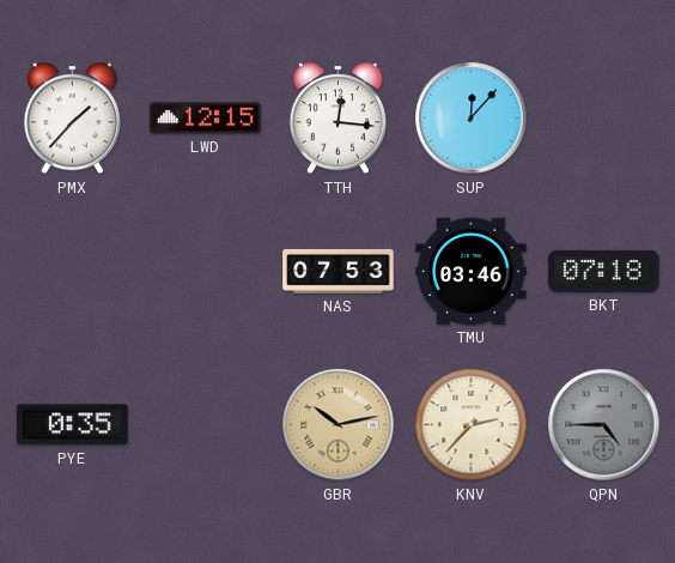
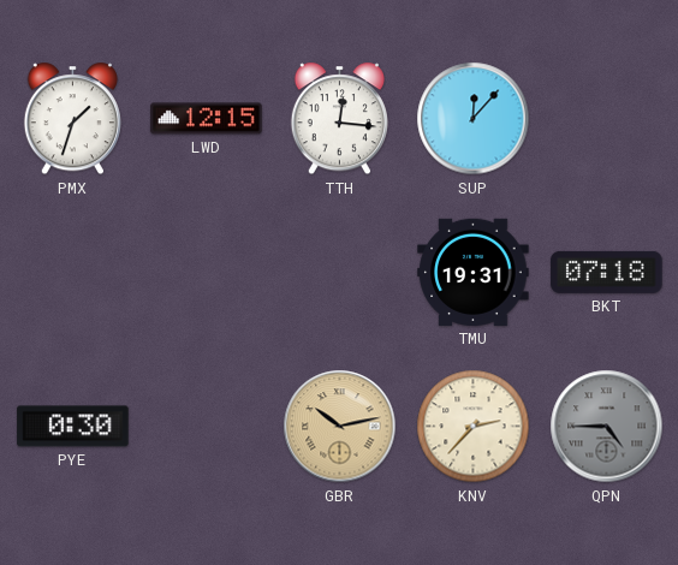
PMX: 1:37 -> 1:33 (72, 119)
NAS: 07:53 -> none (339, 271)
TMU: 03:46 -> 19:31 (474, 272)
PYE: 0:35 -> 0:30 (73, 427)
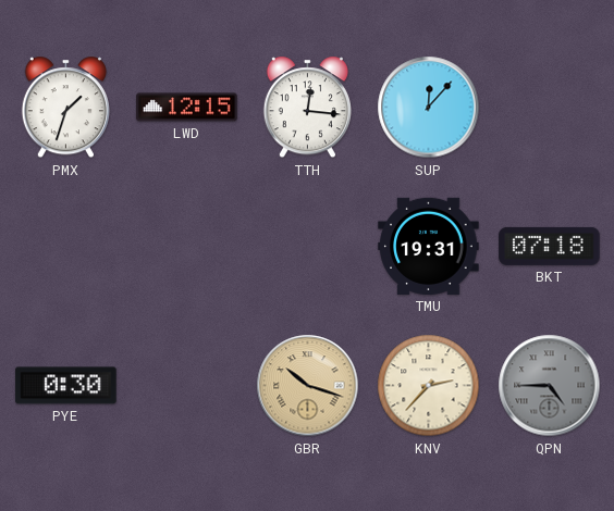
GBR: 10:13 -> 10:18 (308, 386)
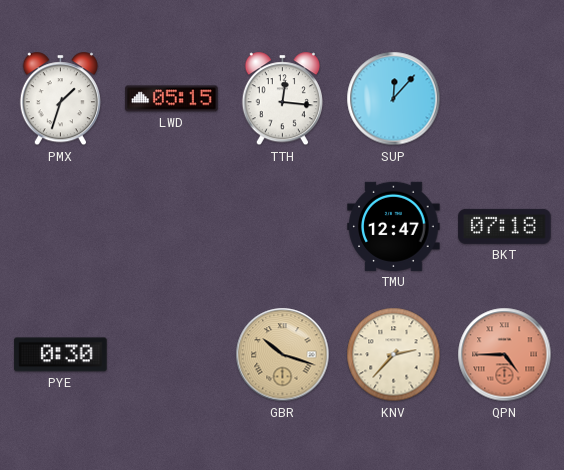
LWD: 12:15 -> 05:15 (172, 99)
TMU: 19:31 -> 12:47 (394, 226)
QPN dial: grey -> salmon (505, 355)
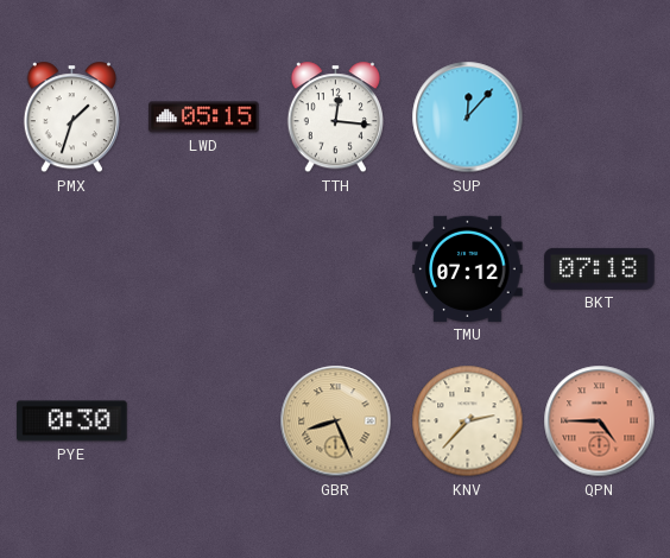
TMU: 12:47 -> 07:12 (468, 268)
GBR: 10:18 -> 8:26 (336, 421)
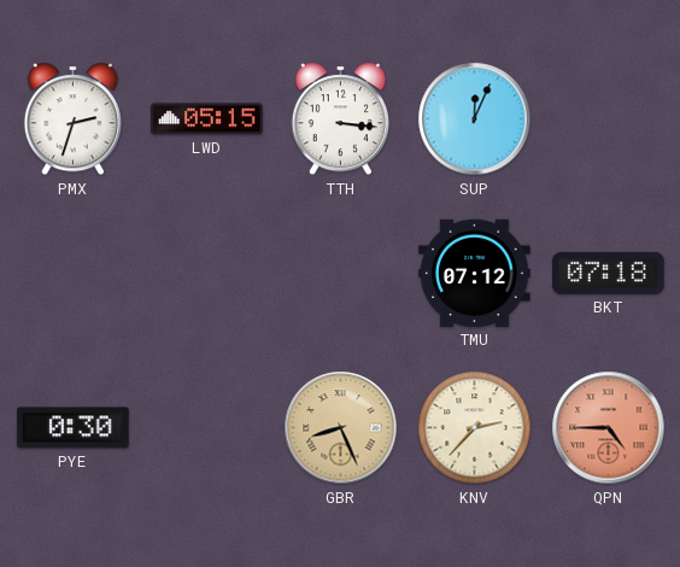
PMX: 1:33 -> 2:33 (72, 119)
TTH: 12:16 -> 3:16 (340, 119)
SUP: 12:07 -> 12:04 (475, 119)
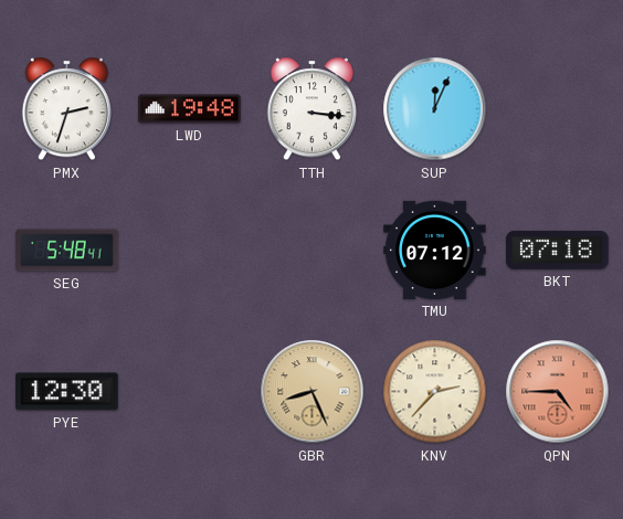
LWD: 05:15 -> 19:48 (190, 109)
SEG: none -> 5:48 (67, 251)
PYE: 0:30 -> 12:30 (67, 392)
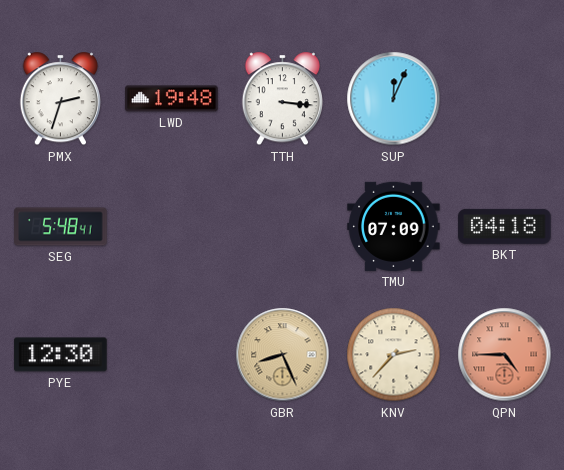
TMU: 07:12 -> 07:09 (394, 226)
BKT: 07:18 -> 04:18 (505, 226)
